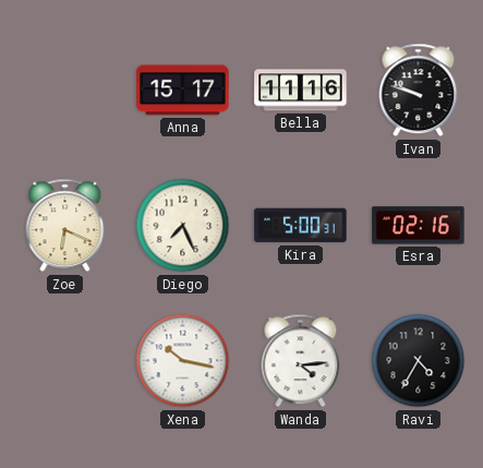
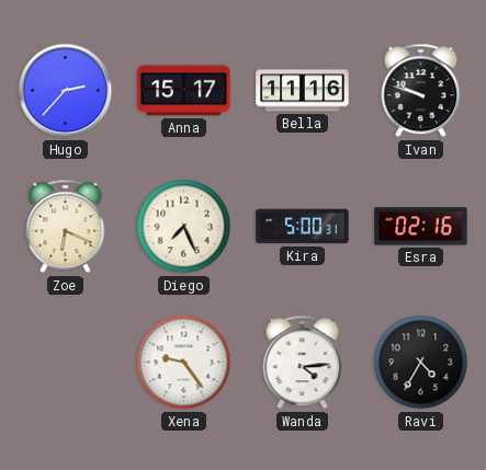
Hugo: none -> 2:37 (66, 91)
Xena: 10:17 -> 9:24 (184, 363)
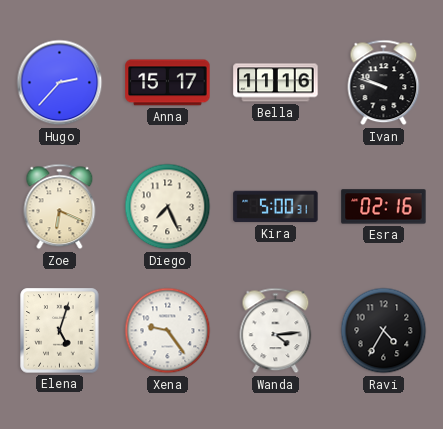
Elena: none -> 5:03 (60, 331)
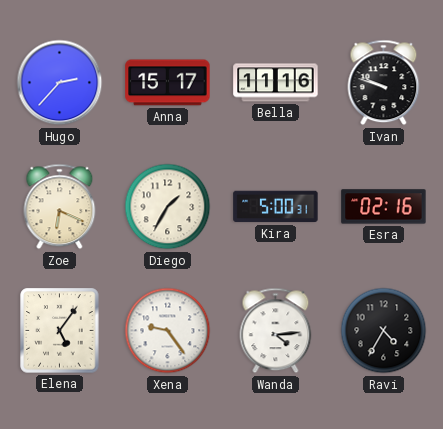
Diego: 7:26 -> 1:35 (168, 207)
Elena: 5:03 -> 5:06 (60, 331)
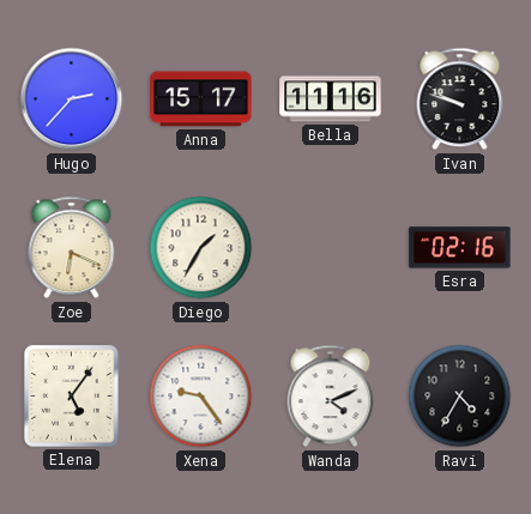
Kira: 5:00 -> none (276, 207)
Wanda: 4:14 -> 4:11 (331, 397)
